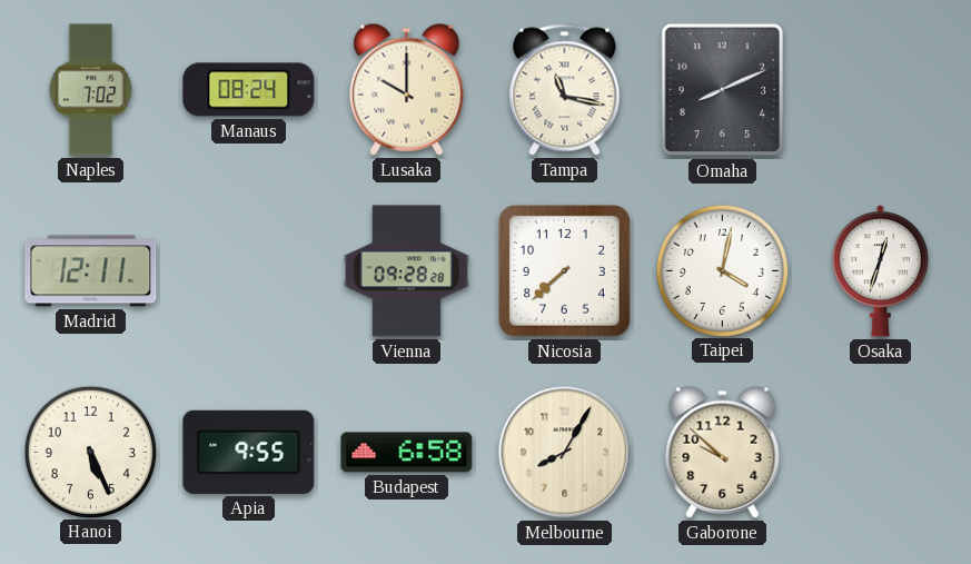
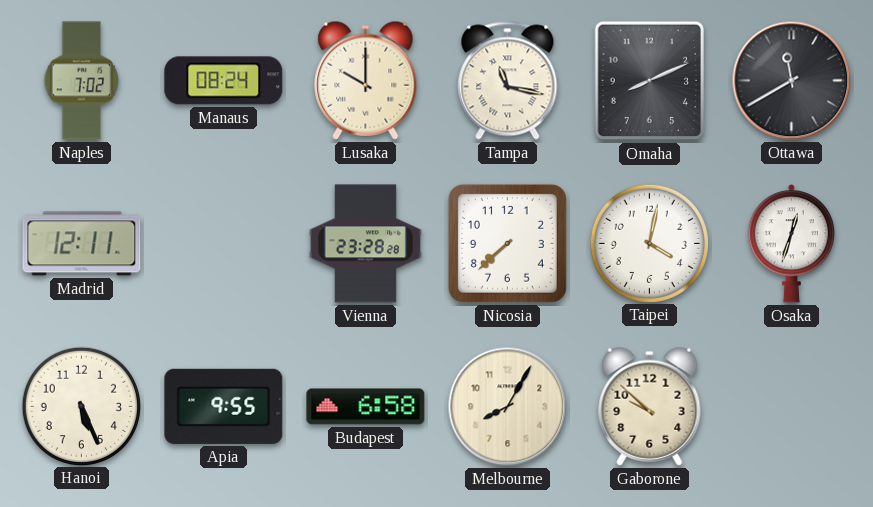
Ottawa: none -> 11:40 (792, 81)
Vienna: 09:28 -> 23:28 (365, 244)
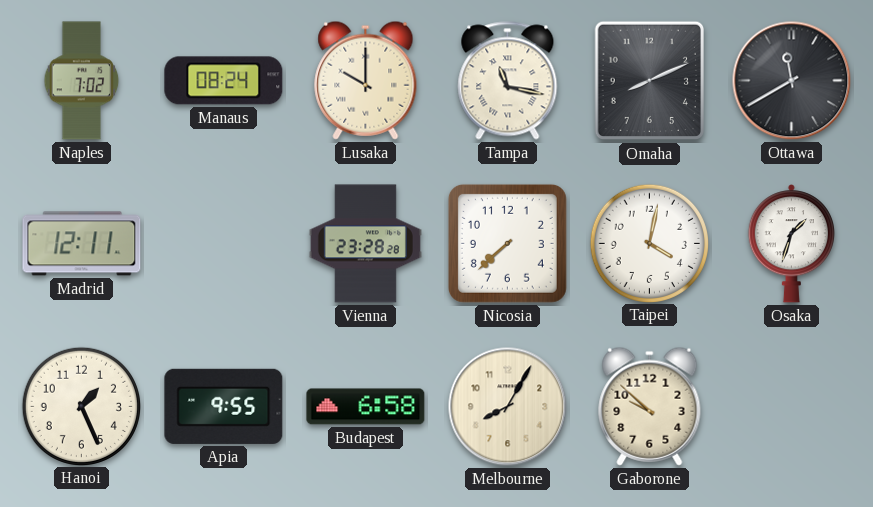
Osaka: 12:33 -> 1:33 (791, 244)
Hanoi: 5:26 -> 1:26 (81, 406)
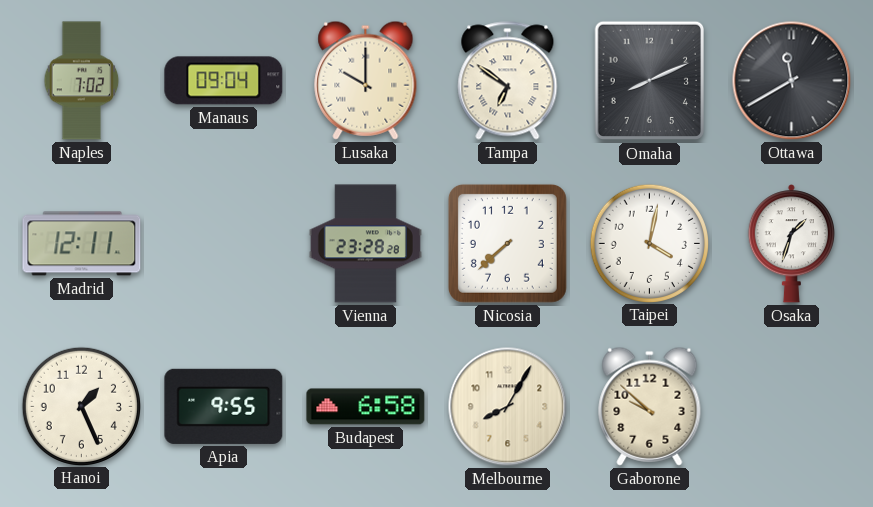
Manaus: 08:24 -> 09:04 (224, 81)
Tampa: 11:17 -> 6:51 (508, 81)
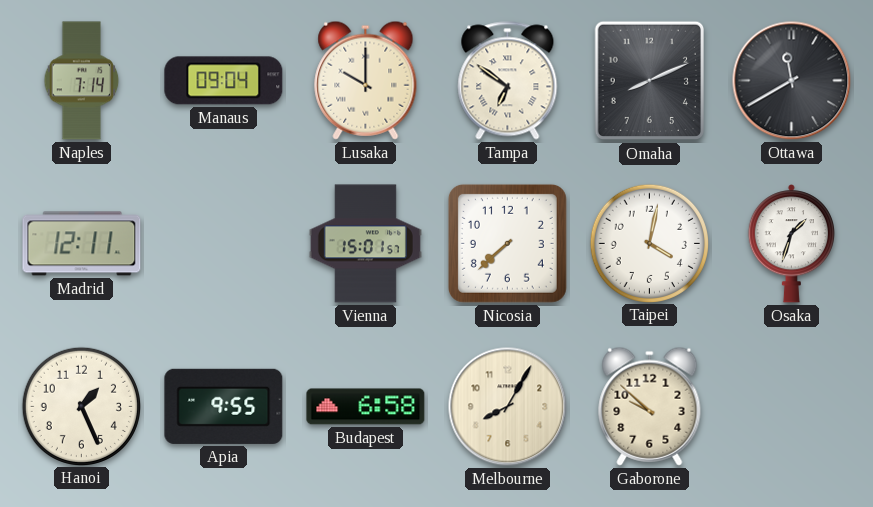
Naples: 7:02 -> 7:14 (82, 81)
Vienna: 23:28 -> 15:01 (365, 244)
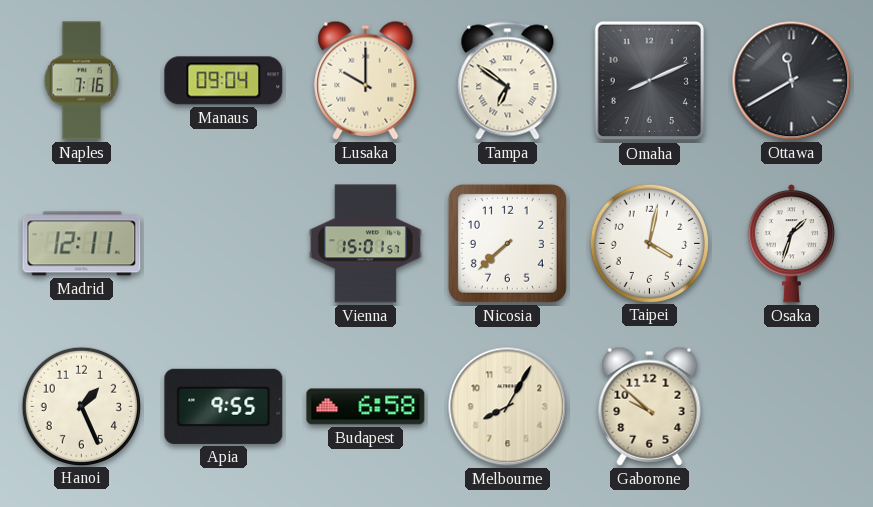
Naples: 7:14 -> 7:16 (82, 81)
